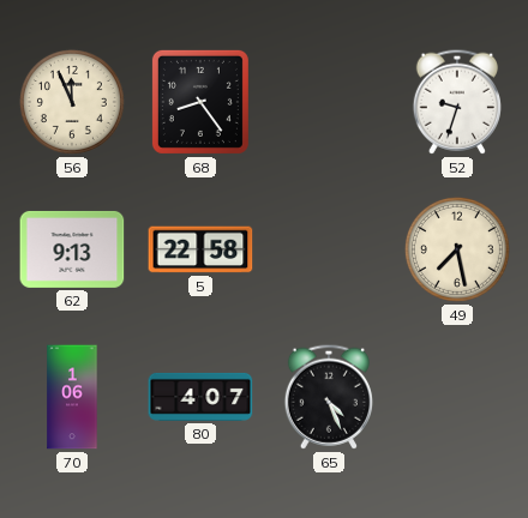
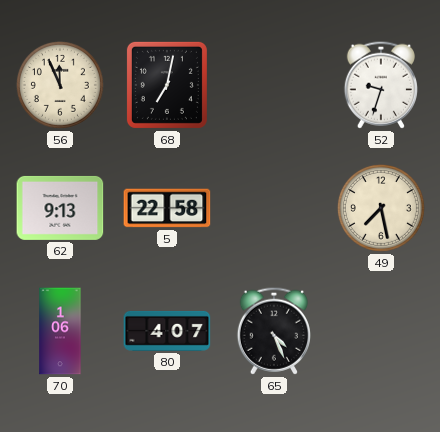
68: 8:24 -> 7:02 (167, 85)
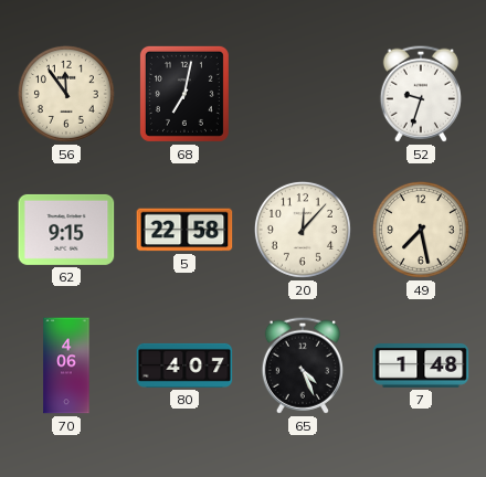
56: 11:56 -> 11:54 (66, 94)
62: 9:13 -> 9:15 (66, 230)
20: none -> 12:07 (303, 230)
70: 1:06 -> 4:06 (66, 365)
7: none -> 1:48 (421, 365)
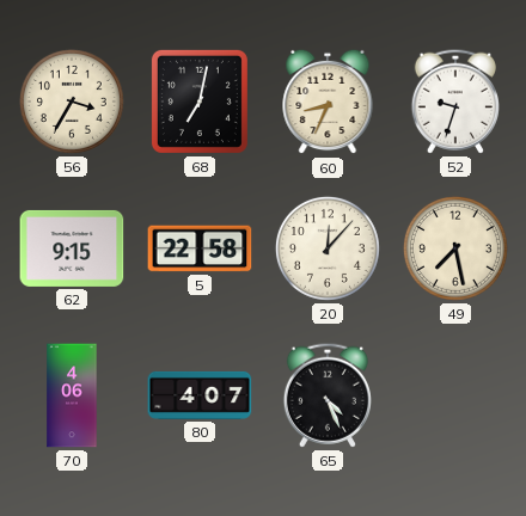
56: 11:54 -> 3:35 (72, 102)
60: none -> 8:34 (328, 102)
7: 1:48 -> none (421, 365)
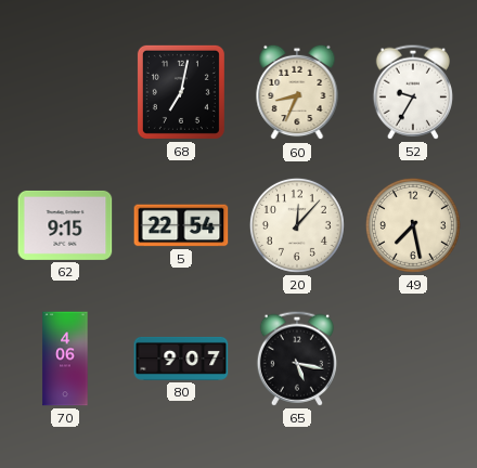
56: 3:35 -> none (72, 102)
52: 9:33 -> 9:35 (413, 92)
5: 22:58 -> 22:54 (181, 225)
80: 4:07 -> 9:07 (181, 359)
65: 4:26 -> 5:17 (297, 359)
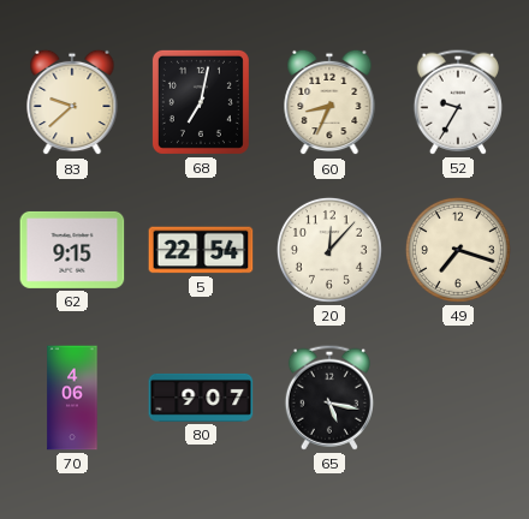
83: none -> 9:38 (72, 102)
49: 7:28 -> 7:18 (458, 250)
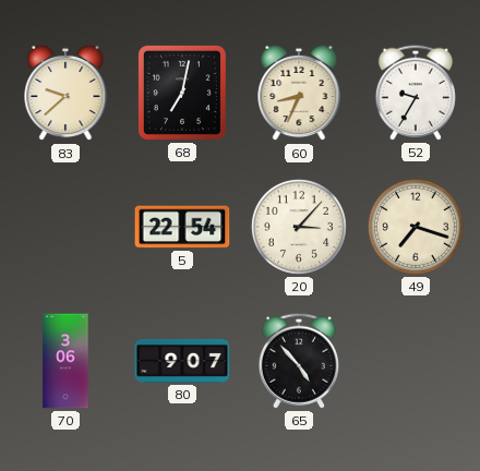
62: 9:15 -> none (72, 250)
20: 12:07 -> 3:07 (299, 227)
70: 4:06 -> 3:06 (65, 361)
65: 5:17 -> 4:53 (299, 361)
